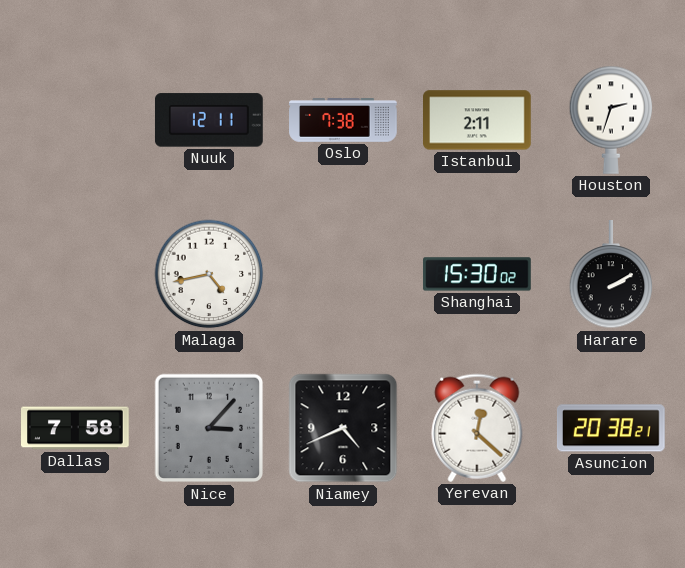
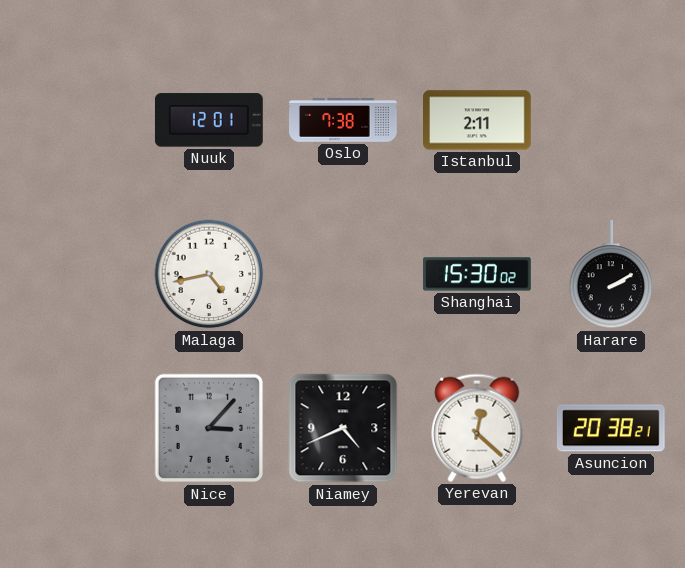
Nuuk: 12:11 -> 12:01 (209, 120)
Houston: 2:33 -> none (611, 120)
Dallas: 7:58 -> none (76, 428)
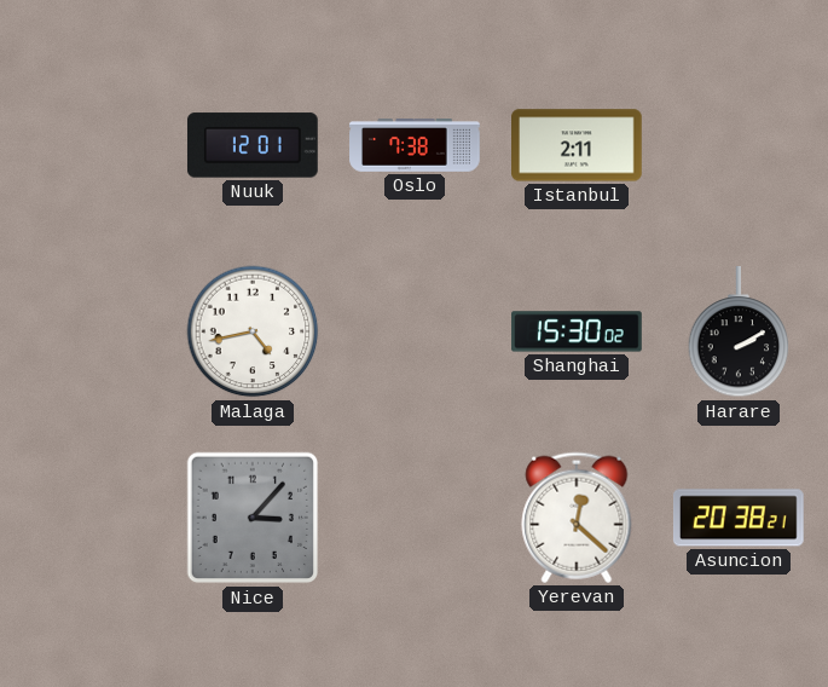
Niamey: 4:41 -> none (343, 428)
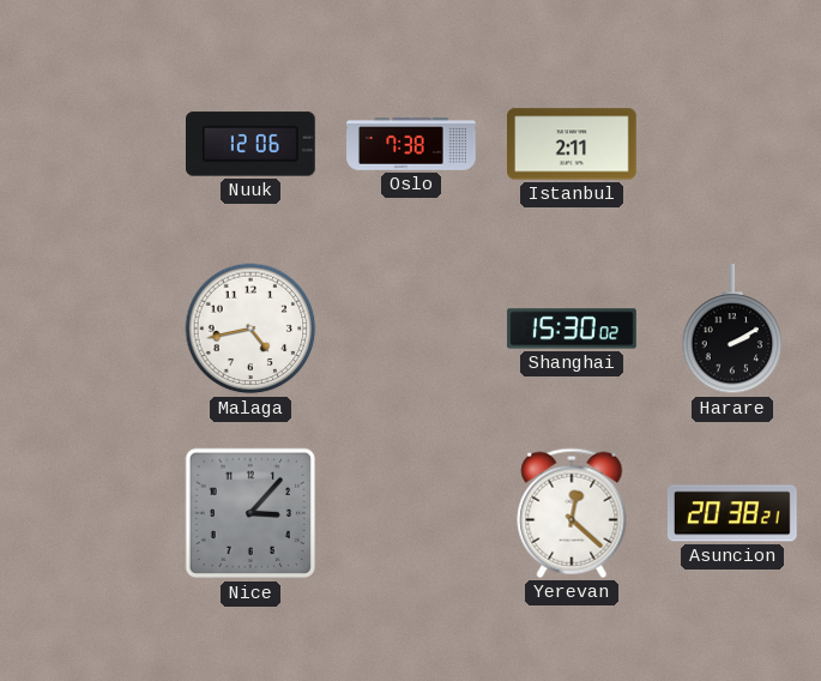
Nuuk: 12:01 -> 12:06 (250, 144)
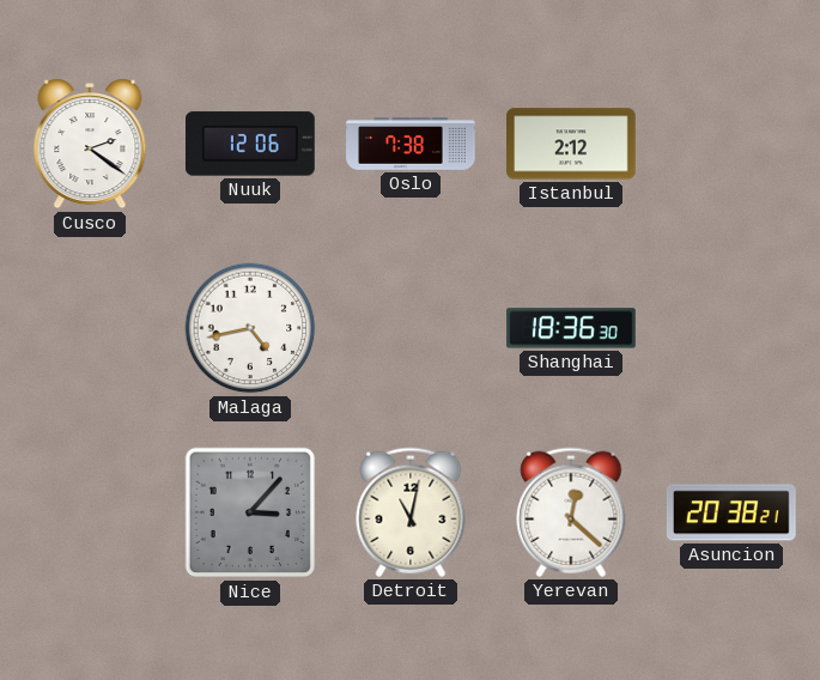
Cusco: none -> 2:21 (90, 144)
Istanbul: 2:11 -> 2:12 (572, 144)
Shanghai: 15:30 -> 18:36 (571, 328)
Harare: 2:10 -> none (732, 330)
Detroit: none -> 11:02 (411, 512)
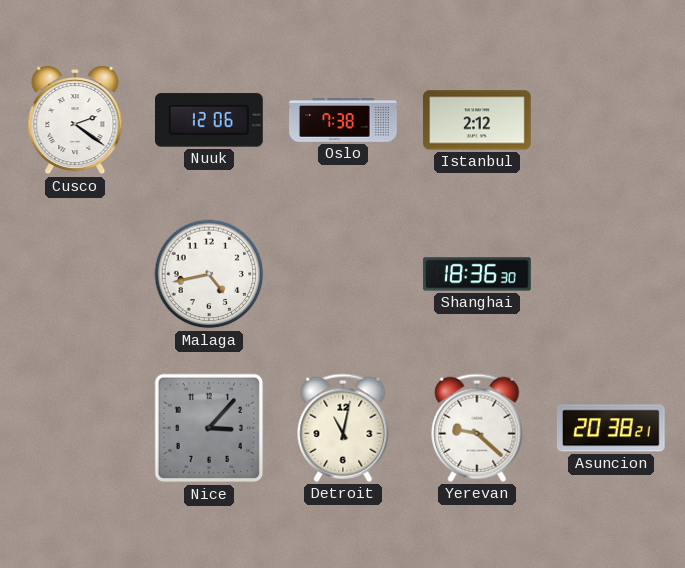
Yerevan: 12:22 -> 9:22 (477, 428)
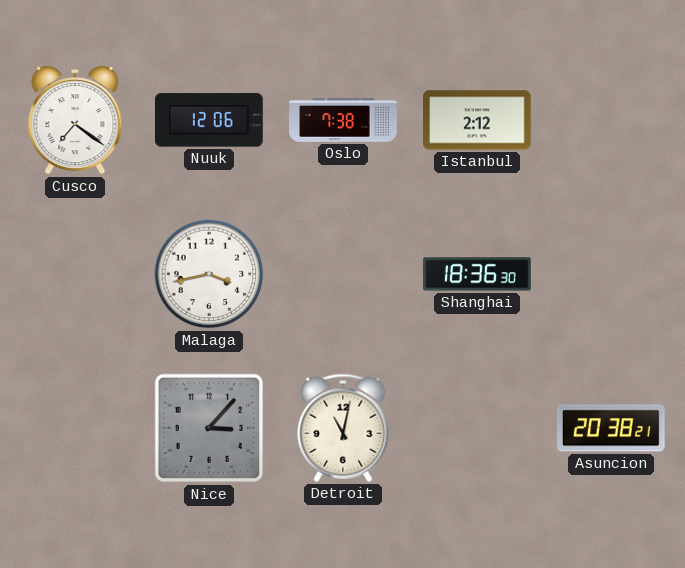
Cusco: 2:21 -> 7:21 (75, 120)
Malaga: 4:43 -> 3:43 (209, 274)
Yerevan: 9:22 -> none (477, 428)
